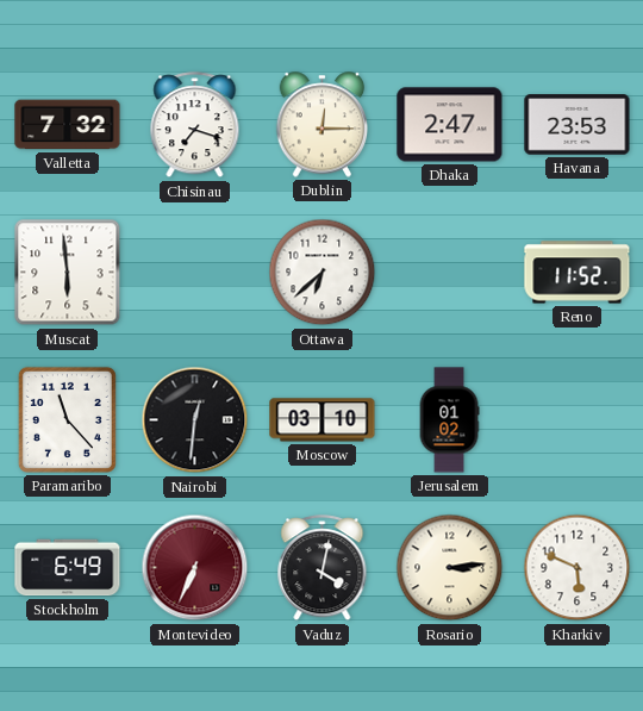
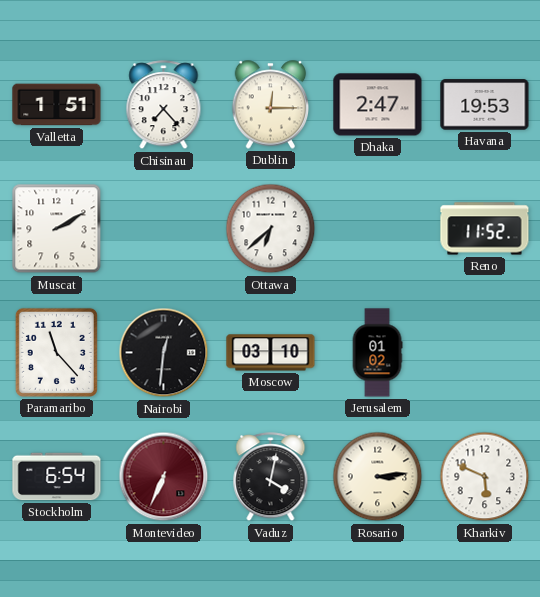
Valletta: 7:32 -> 1:51 (57, 105)
Chisinau: 7:18 -> 7:23 (164, 105)
Havana: 23:53 -> 19:53 (485, 105)
Muscat: 5:59 -> 2:10 (57, 229)
Stockholm: 6:49 -> 6:54 (57, 477)
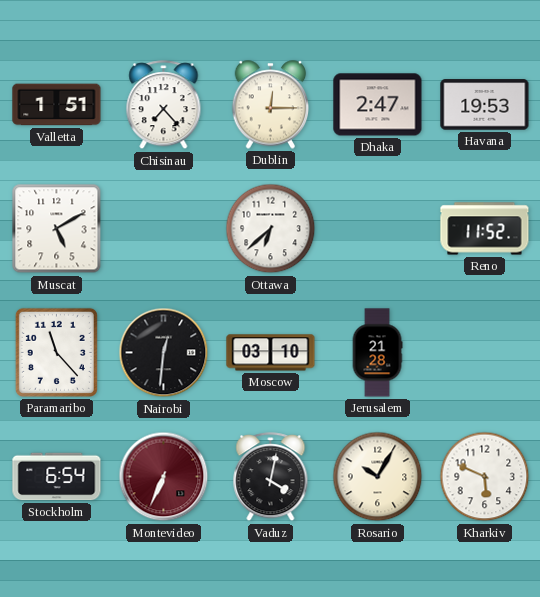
Muscat: 2:10 -> 5:10 (57, 229)
Jerusalem: 01:02 -> 21:28 (377, 353)
Rosario: 3:14 -> 10:05 (378, 477)
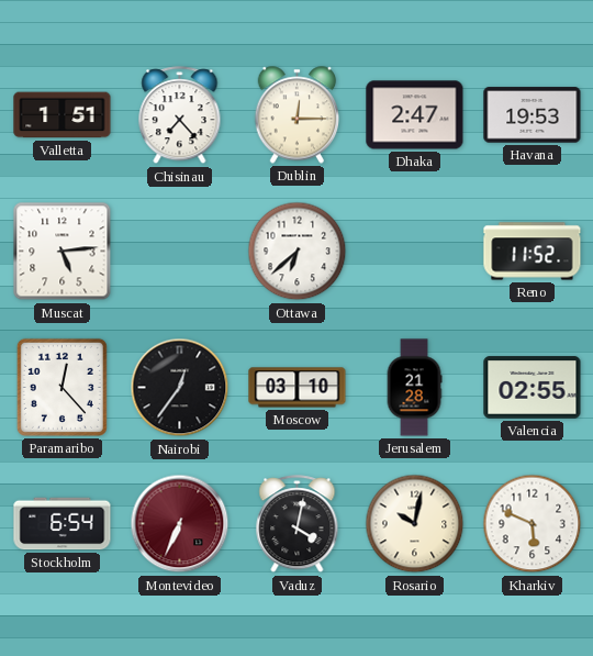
Muscat: 5:10 -> 5:14 (63, 252)
Paramaribo: 11:23 -> 12:23 (61, 387)
Nairobi: 12:31 -> 12:36 (180, 388)
Valencia: none -> 02:55 (533, 388)
Rosario: 10:05 -> 10:02 (415, 524)
